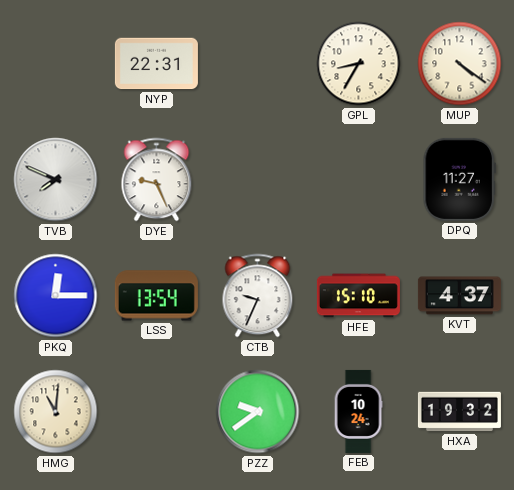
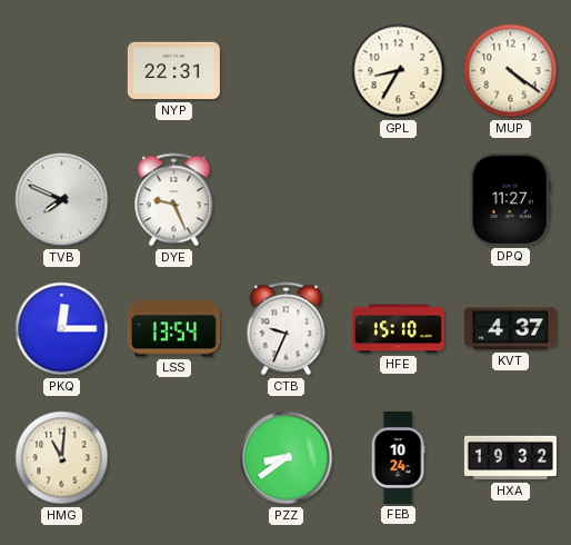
PZZ: 9:39 -> 8:39 (287, 458)
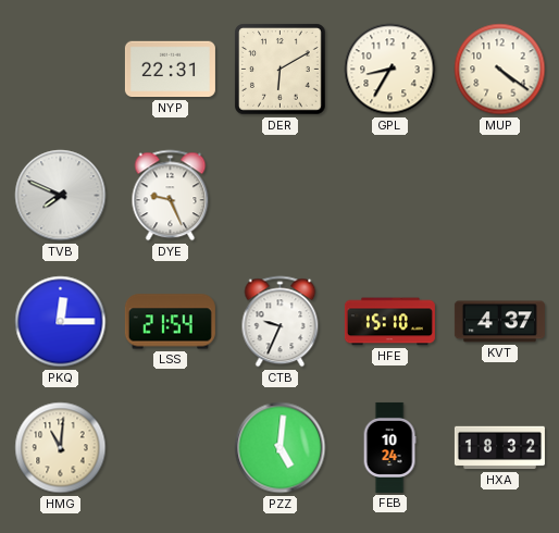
DER: none -> 6:10 (281, 70)
DPQ: 11:27 -> none (510, 199)
LSS: 13:54 -> 21:54 (170, 322)
PZZ: 8:39 -> 5:01 (281, 448)
HXA: 19:32 -> 18:32 (499, 448)
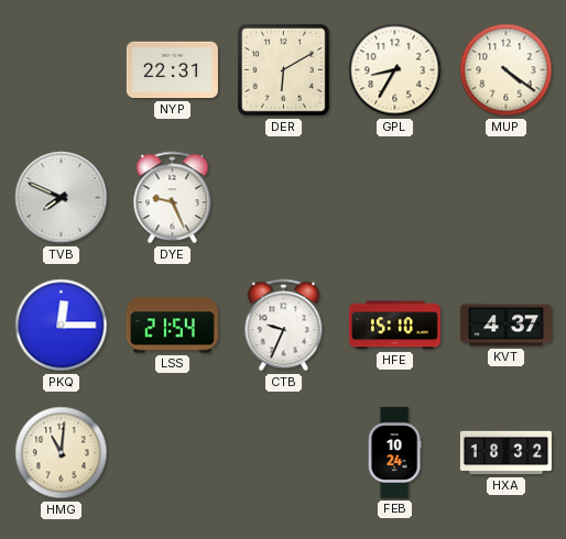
PZZ: 5:01 -> none (281, 448)
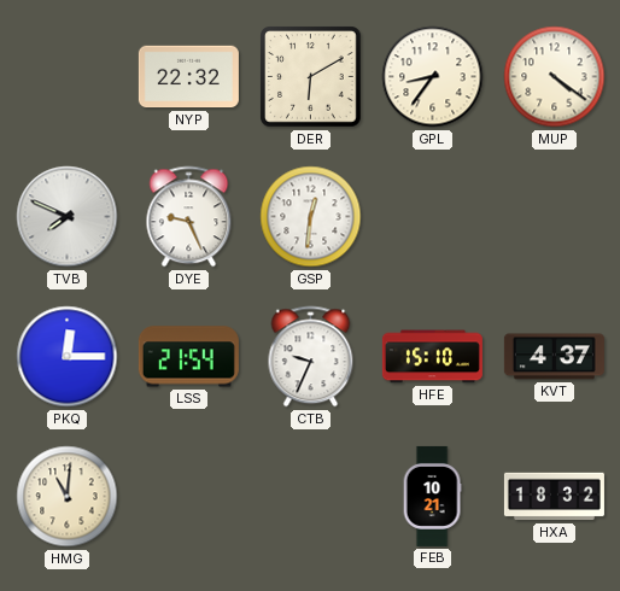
NYP: 22:31 -> 22:32 (188, 77)
GPL: 8:35 -> 8:36 (433, 77)
GSP: none -> 12:31 (311, 217)
FEB: 10:24 -> 10:21 (432, 496)
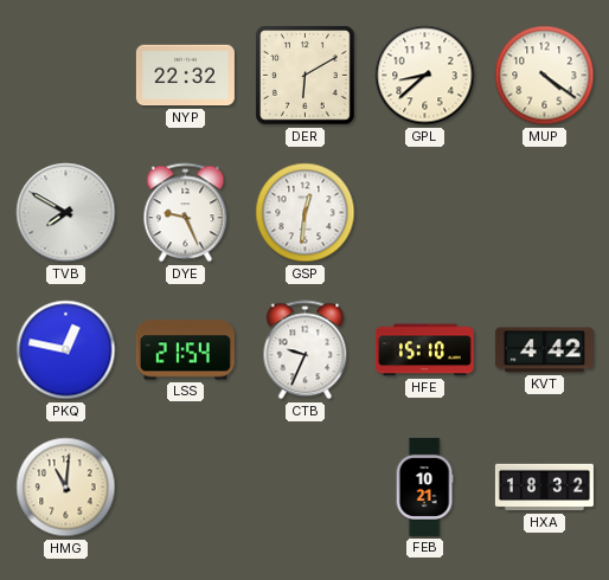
GPL: 8:36 -> 8:38 (425, 76)
TVB: 7:49 -> 7:50 (66, 213)
PKQ: 12:15 -> 12:47 (66, 350)
KVT: 4:37 -> 4:42 (544, 350)
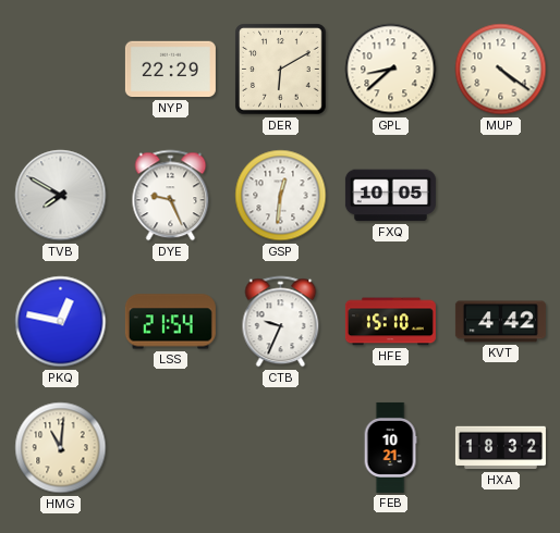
NYP: 22:32 -> 22:29 (170, 70)
FXQ: none -> 10:05 (390, 196)
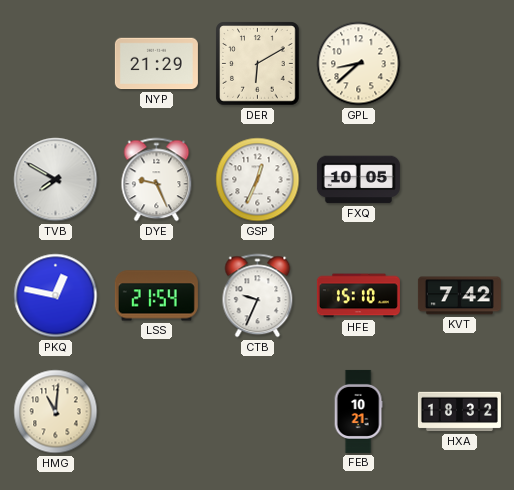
NYP: 22:29 -> 21:29 (156, 64)
MUP: 4:21 -> none (501, 70)
GSP: 12:31 -> 12:34 (258, 180)
KVT: 4:42 -> 7:42 (459, 296)
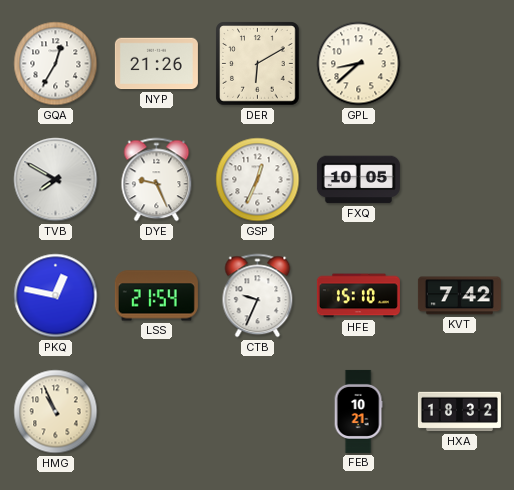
GQA: none -> 12:35 (56, 64)
NYP: 21:29 -> 21:26 (156, 64)
HMG: 11:01 -> 10:56 (56, 412)
